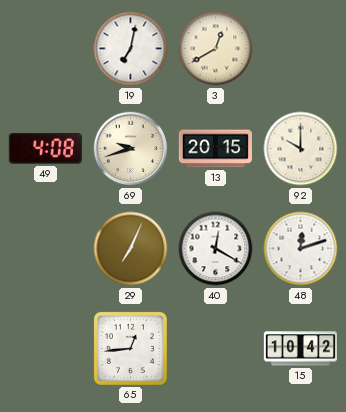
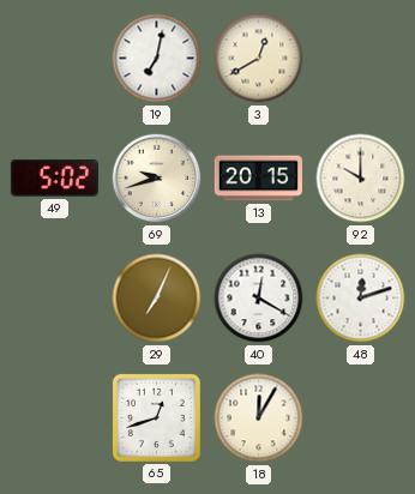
49: 4:08 -> 5:02 (54, 179)
65: 12:44 -> 12:42 (156, 417)
18: none -> 12:05 (259, 418)
15: 10:42 -> none (300, 349)
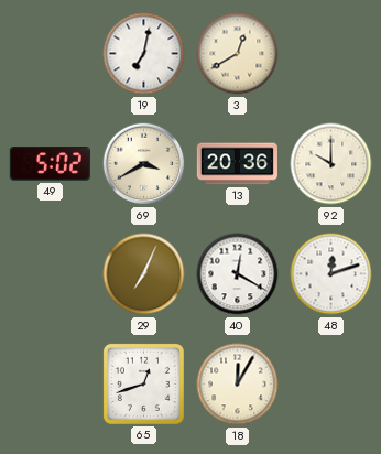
69: 9:42 -> 3:40 (144, 164)
13: 20:15 -> 20:36 (237, 164)
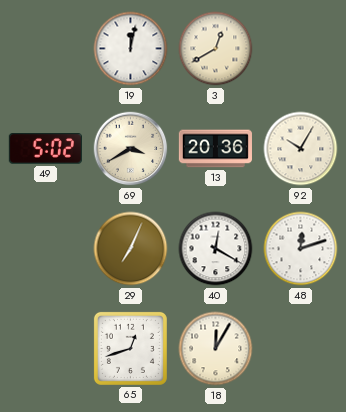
19: 7:02 -> 12:02 (131, 49)
92: 10:00 -> 10:05 (301, 149)
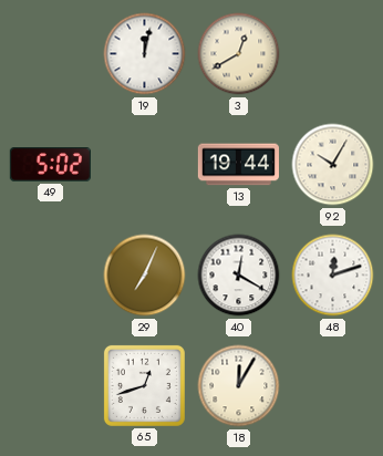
69: 3:40 -> none (131, 149)
13: 20:36 -> 19:44 (238, 165)
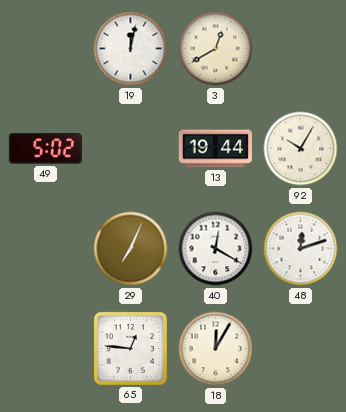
65: 12:42 -> 12:46 (130, 348)
